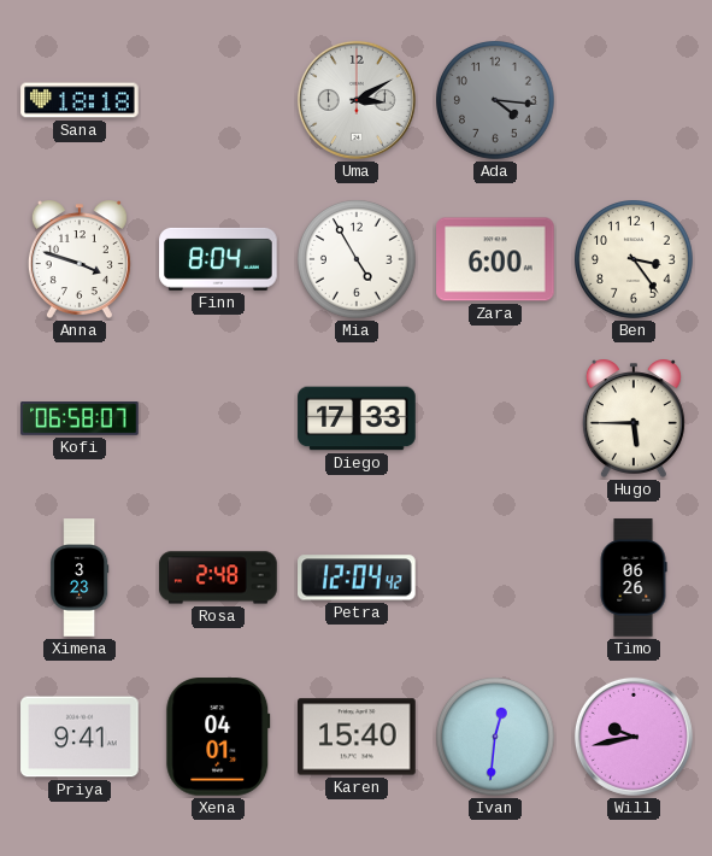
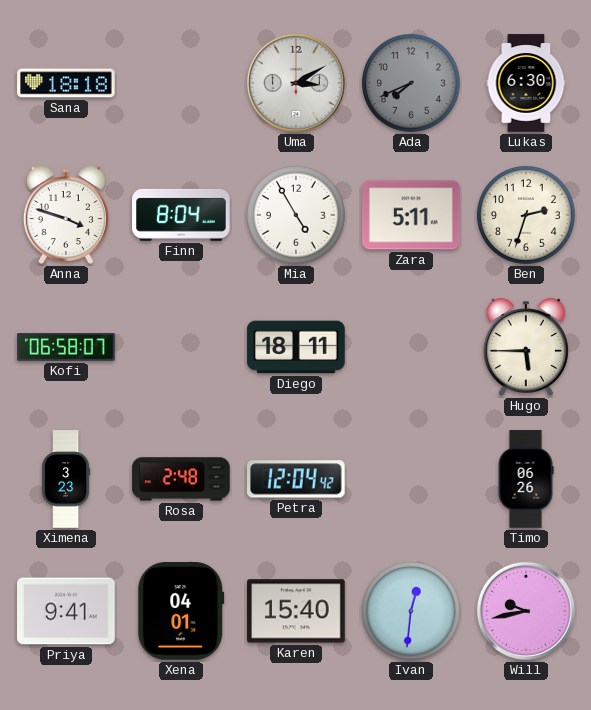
Ada: 4:16 -> 7:41 (412, 84)
Lukas: none -> 6:30 (526, 83)
Zara: 6:00 -> 5:11 (411, 215)
Ben: 3:24 -> 2:33 (527, 216)
Diego: 17:33 -> 18:11 (296, 347)
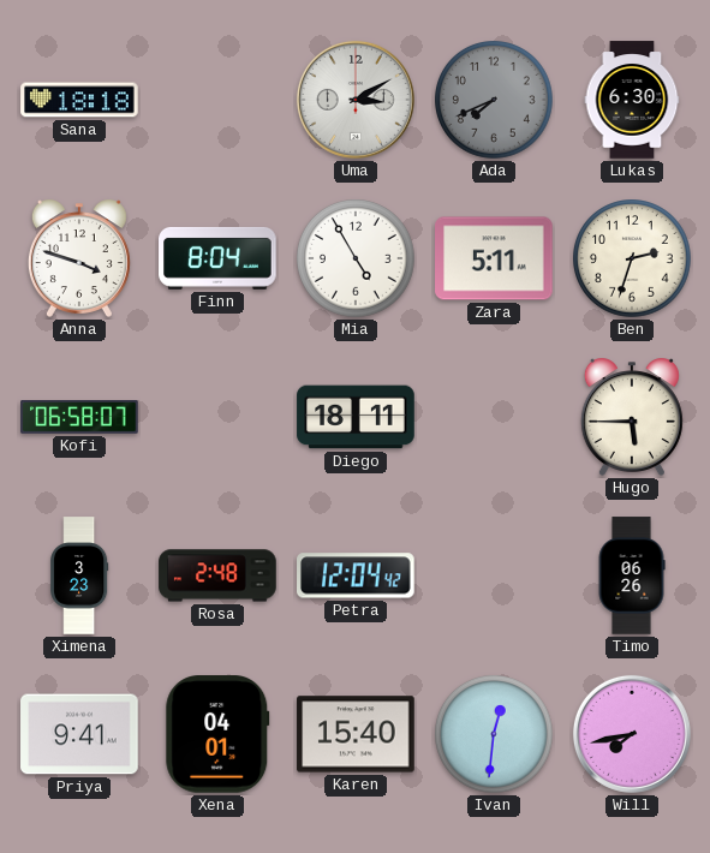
Will: 9:43 -> 7:43 (632, 734)
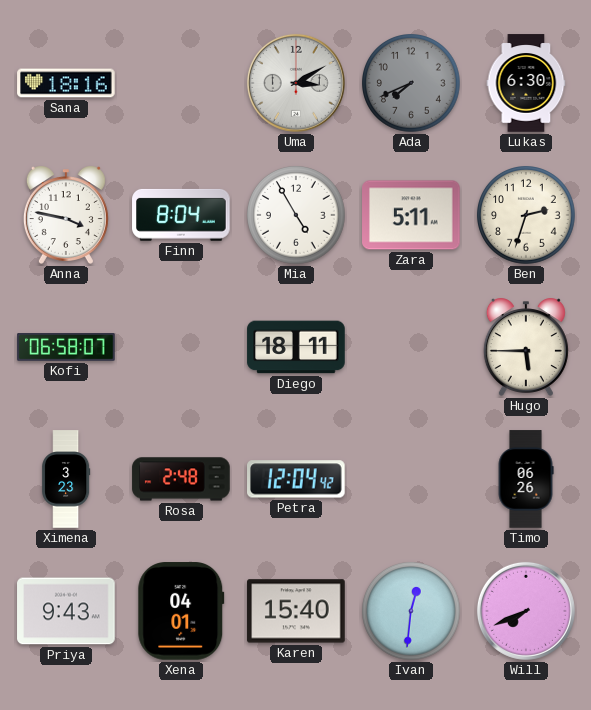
Sana: 18:18 -> 18:16 (66, 83)
Anna: 3:48 -> 3:47 (66, 215)
Priya: 9:41 -> 9:43 (66, 611)
Will: 7:43 -> 7:41 (526, 611)
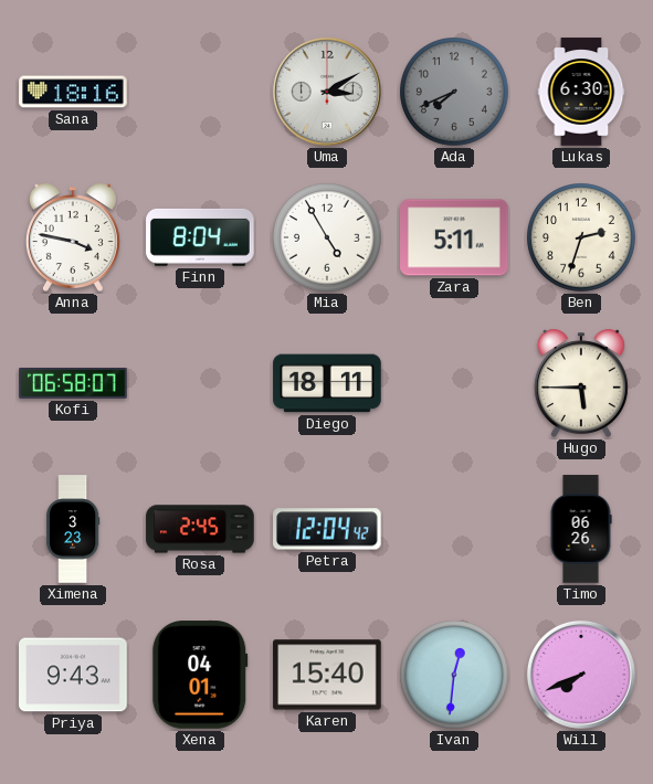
Rosa: 2:48 -> 2:45 (200, 529)
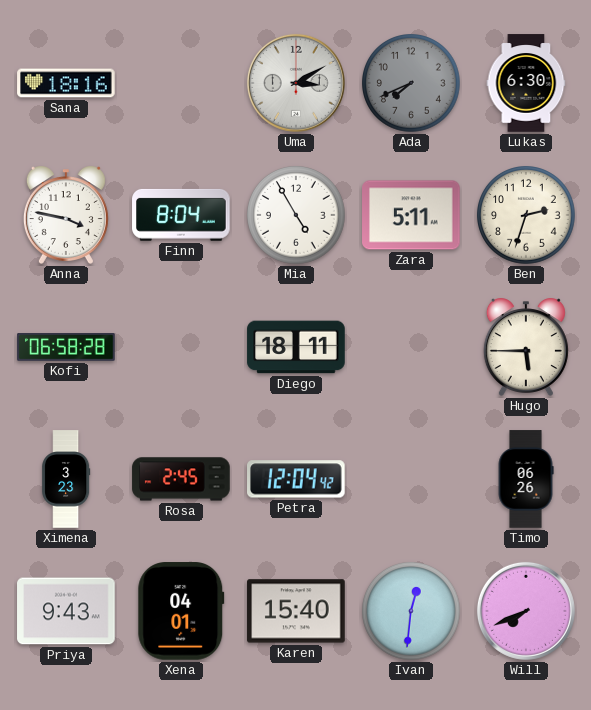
Kofi: 06:58:07 -> 06:58:28 (66, 348)
